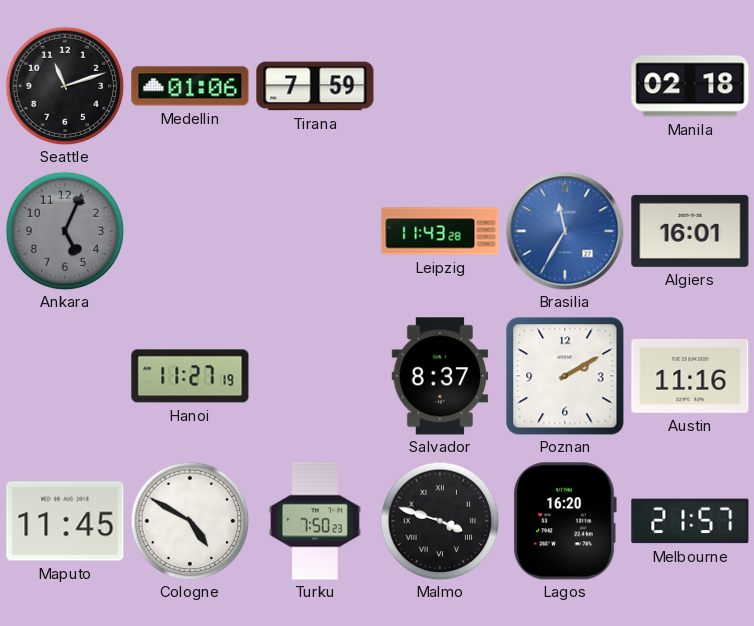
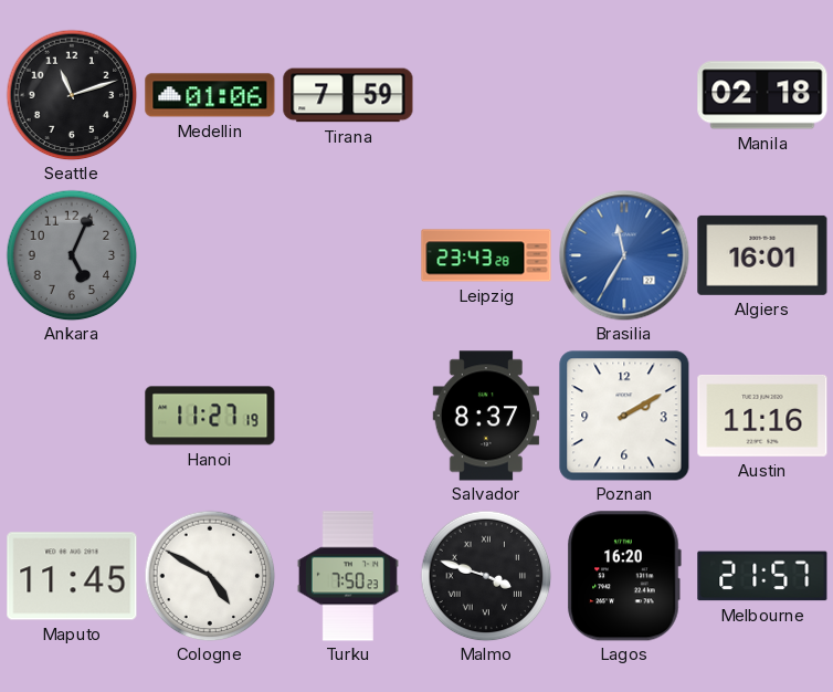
Leipzig: 11:43 -> 23:43 (486, 255)
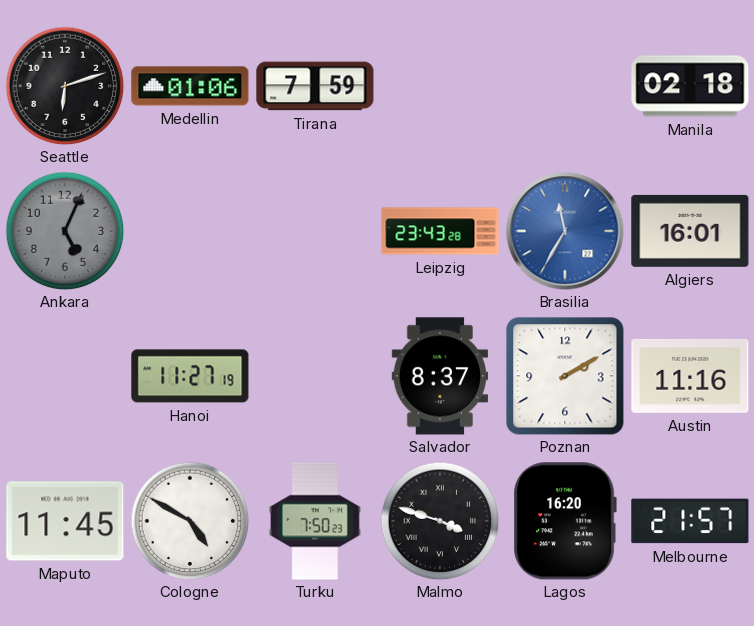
Seattle: 11:12 -> 6:12 (65, 86)
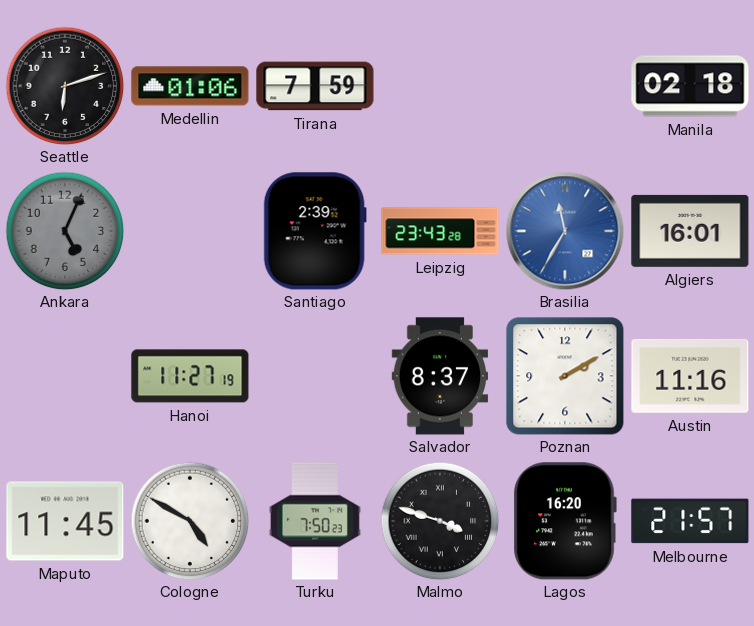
Santiago: none -> 2:39 (315, 231)
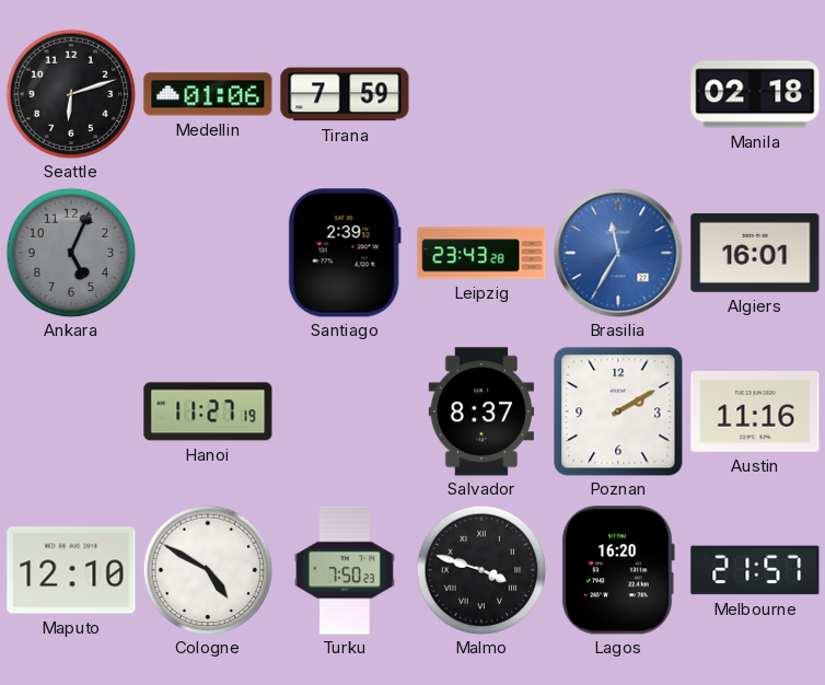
Maputo: 11:45 -> 12:10 (71, 570)
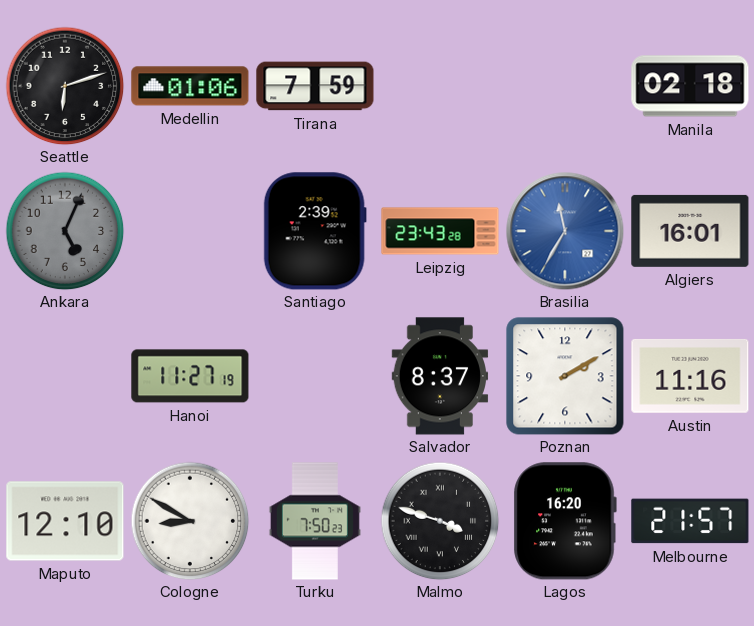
Cologne: 4:50 -> 8:50 (190, 521)
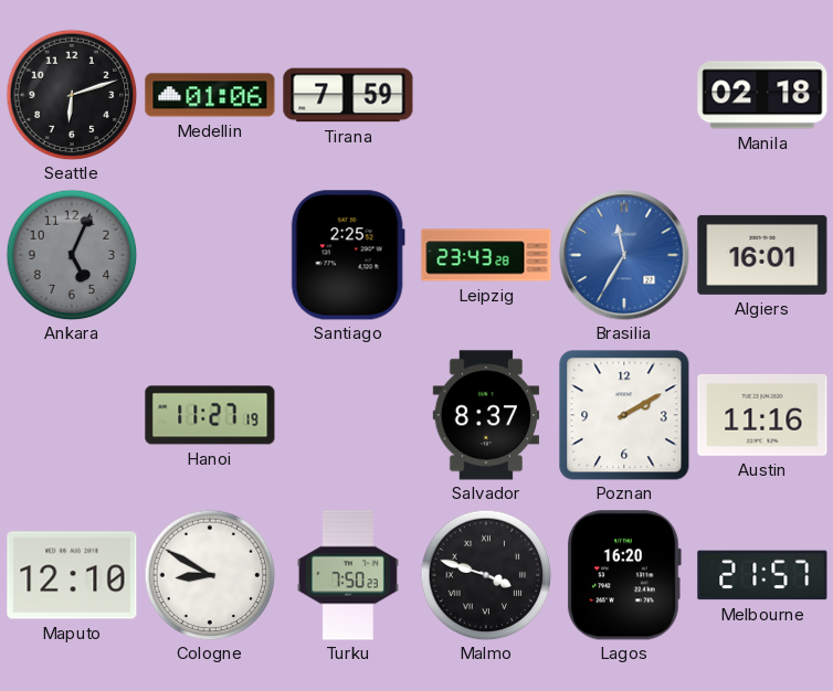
Santiago: 2:39 -> 2:25 (348, 255)
